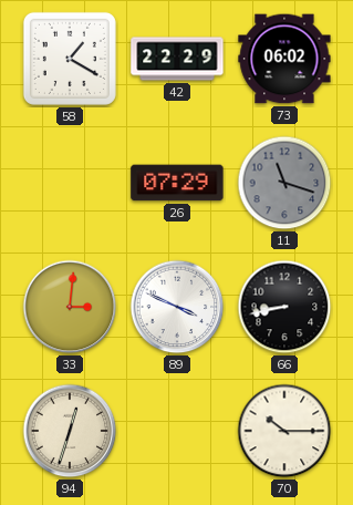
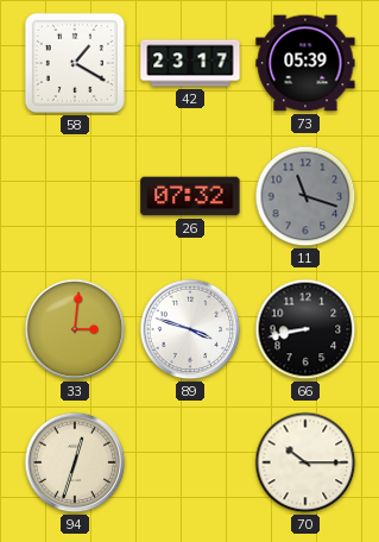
42: 22:29 -> 23:17 (190, 63)
73: 06:02 -> 05:39 (305, 63)
26: 07:29 -> 07:32 (190, 196)
89: 3:49 -> 3:48 (190, 329)
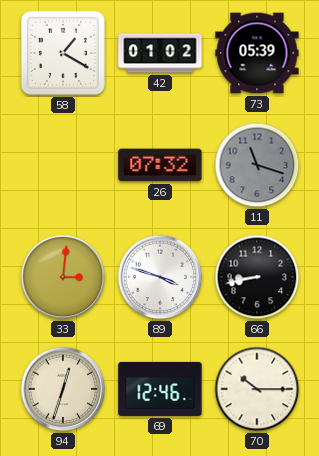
42: 23:17 -> 01:02 (160, 53)
69: none -> 12:46 (160, 389)
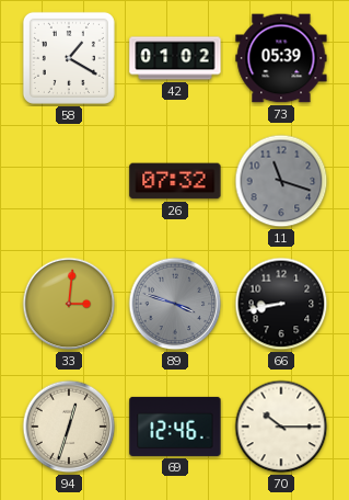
89 dial: white -> grey (175, 304)
